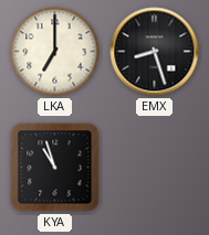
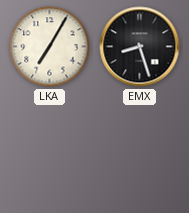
LKA: 7:00 -> 7:05 (50, 47)
KYA: 10:57 -> none (55, 168)
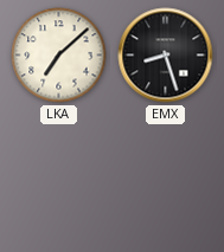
LKA: 7:05 -> 7:08 (59, 56)
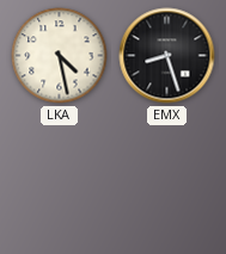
LKA: 7:08 -> 4:28 (60, 56)
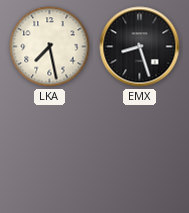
LKA: 4:28 -> 7:28 (50, 47)
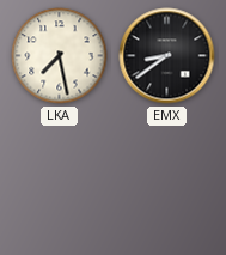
EMX: 8:27 -> 8:39 (167, 56)
